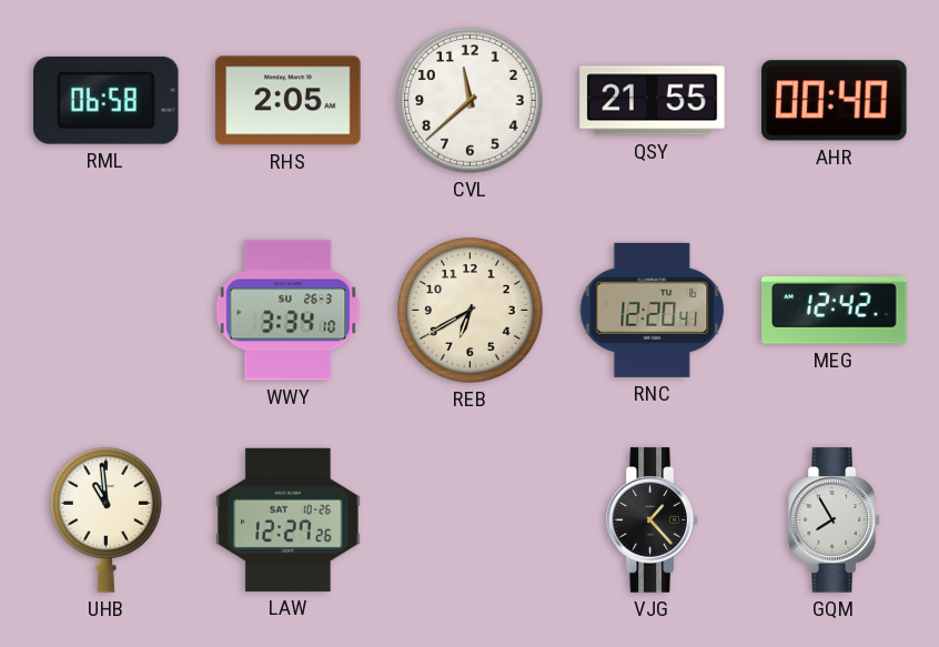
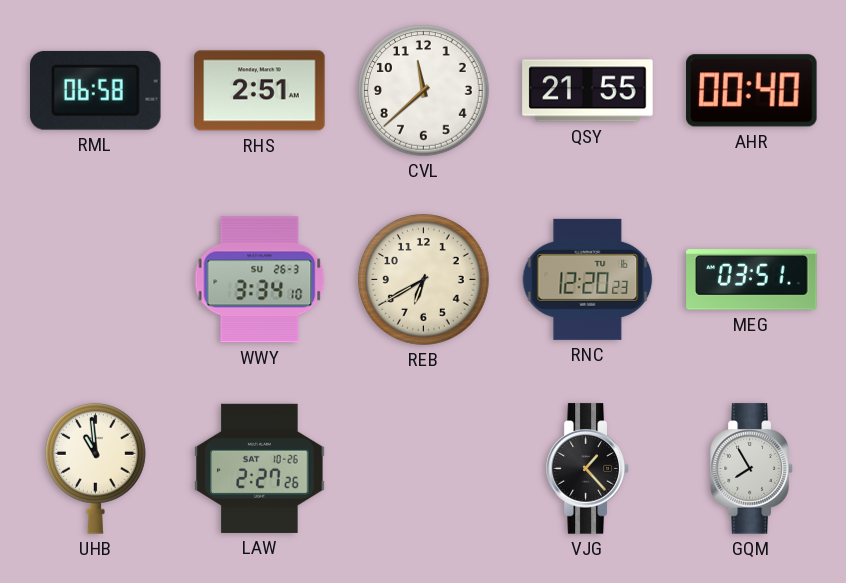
RHS: 2:05 -> 2:51 (260, 91)
RNC: 12:20:41 -> 12:20:23 (588, 279)
MEG: 12:42 -> 03:51 (752, 280)
LAW: 12:27 -> 2:27 (260, 468)
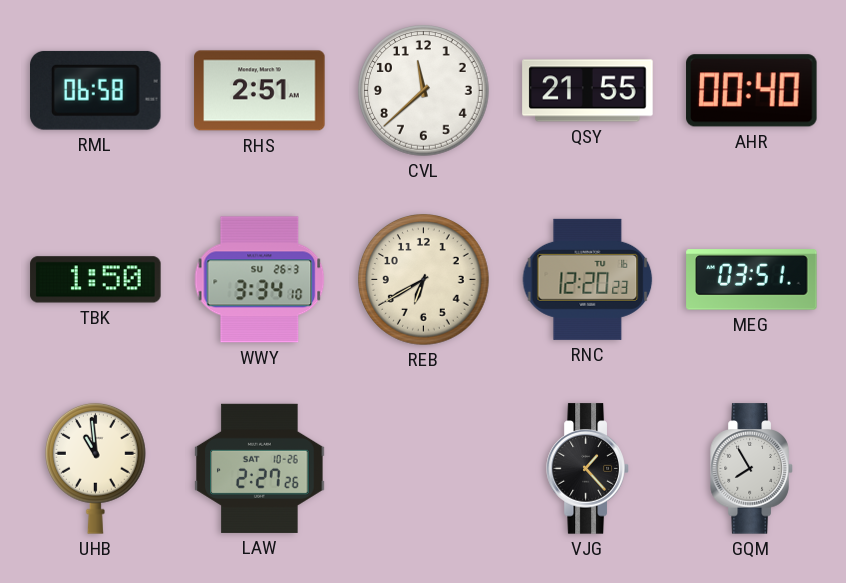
TBK: none -> 1:50 (96, 280)
